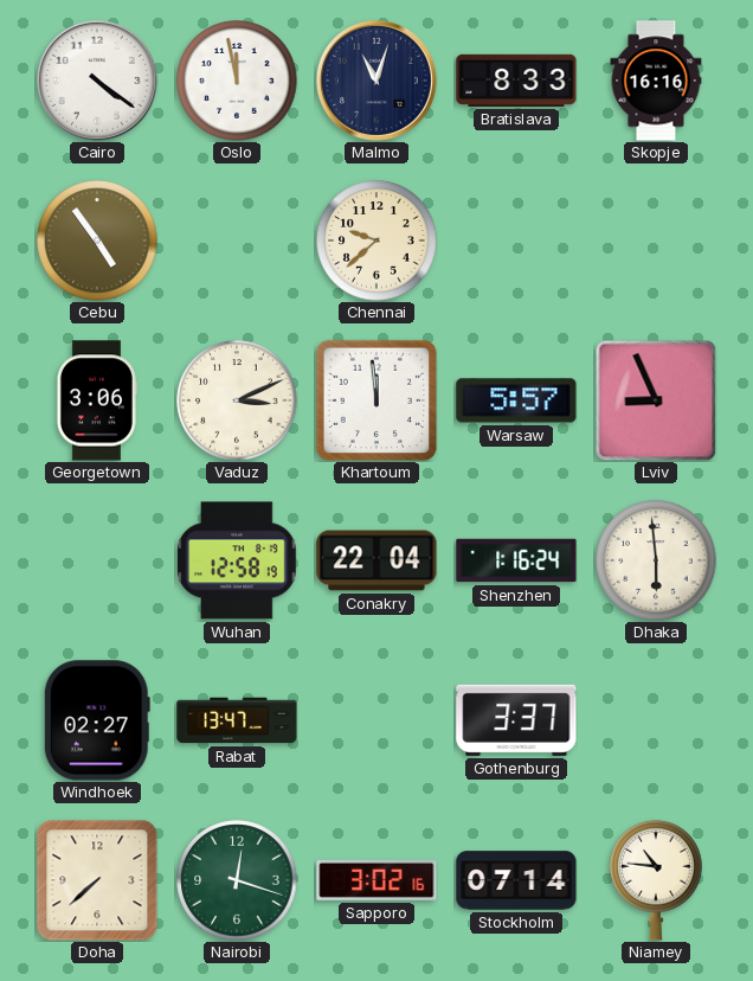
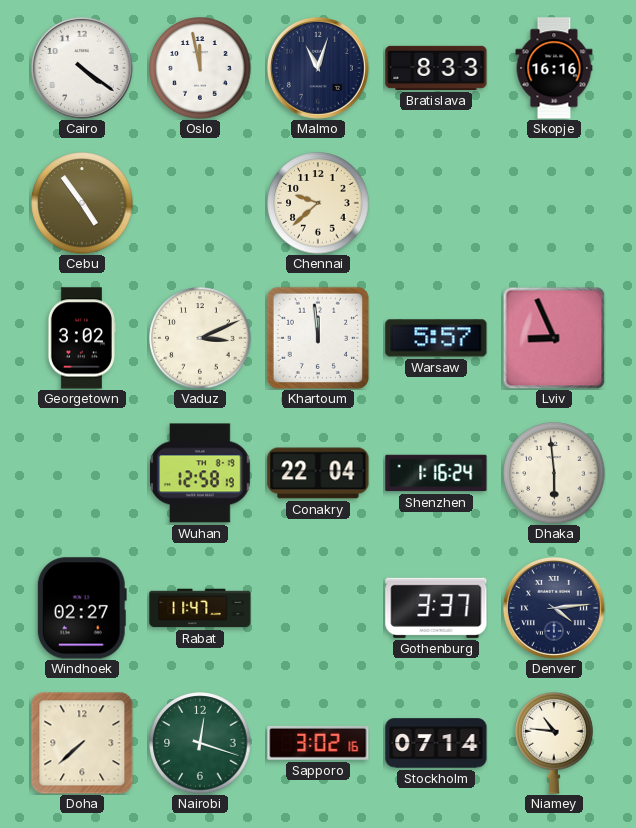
Georgetown: 3:06 -> 3:02 (81, 338)
Rabat: 13:47 -> 11:47 (200, 608)
Denver: none -> 4:14 (554, 608)
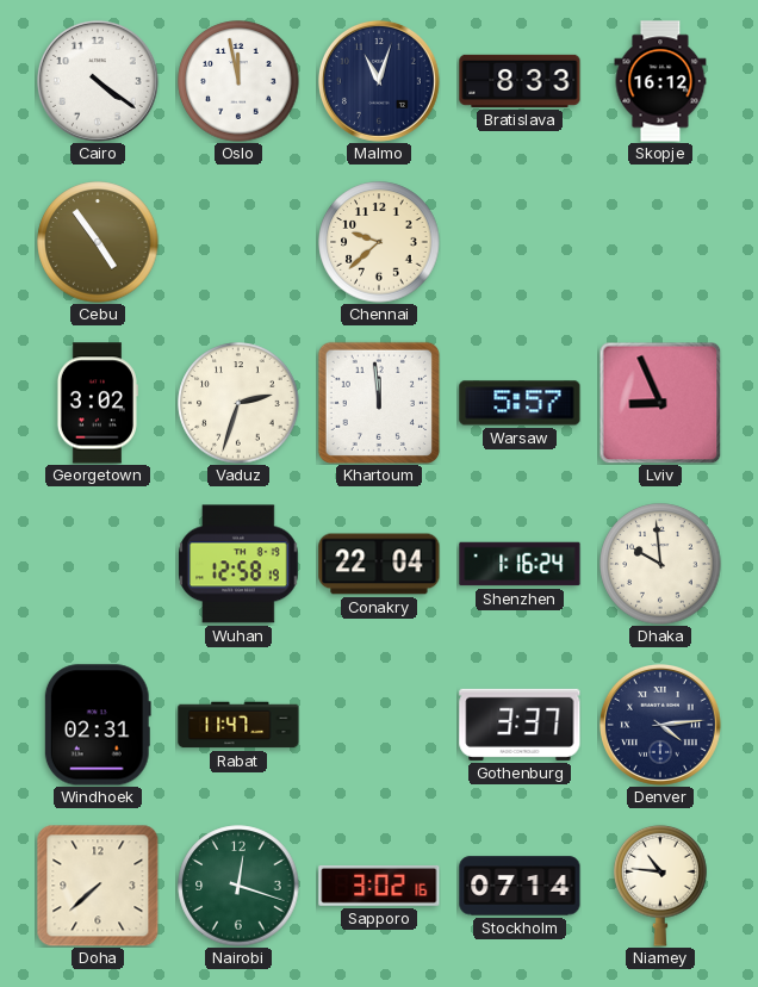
Skopje: 16:16 -> 16:12 (660, 81)
Vaduz: 3:11 -> 2:33 (238, 403)
Dhaka: 5:59 -> 9:59 (660, 564)
Windhoek: 02:27 -> 02:31 (98, 725)
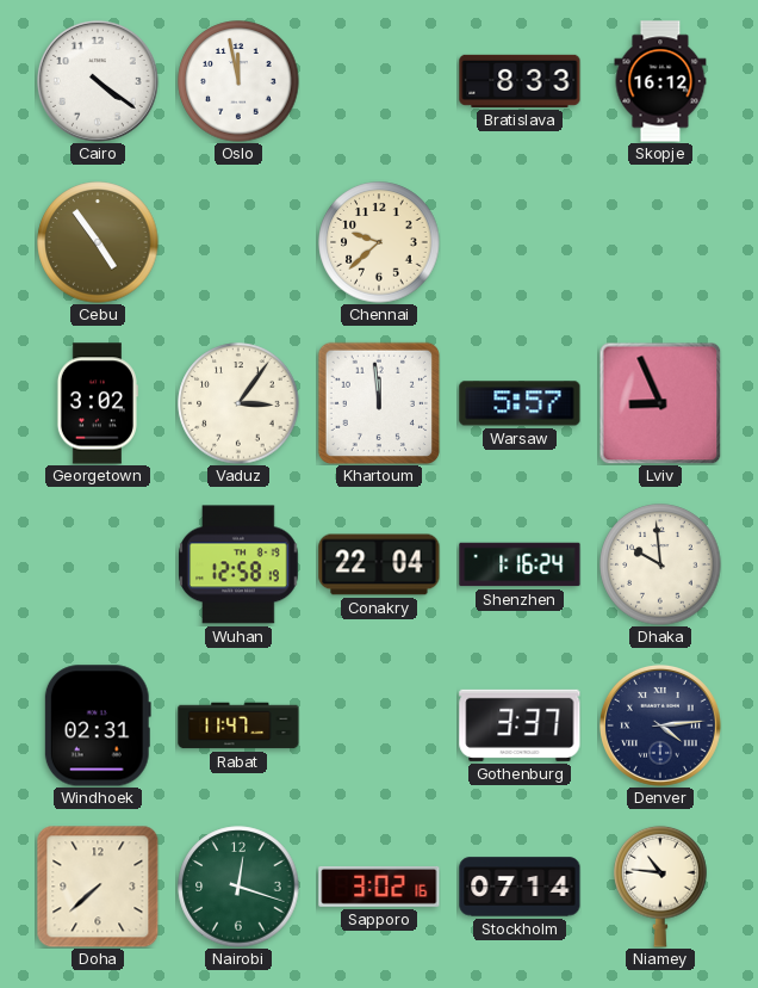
Malmo: 11:03 -> none (379, 81)
Vaduz: 2:33 -> 3:06 (238, 403)
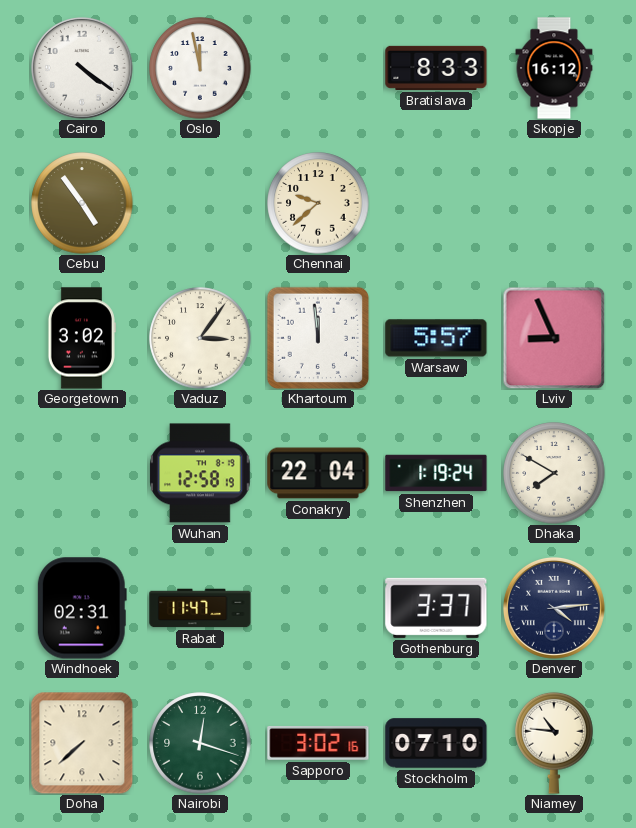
Shenzhen: 1:16 -> 1:19 (436, 473)
Dhaka: 9:59 -> 7:50 (554, 473)
Stockholm: 07:14 -> 07:10 (436, 743)
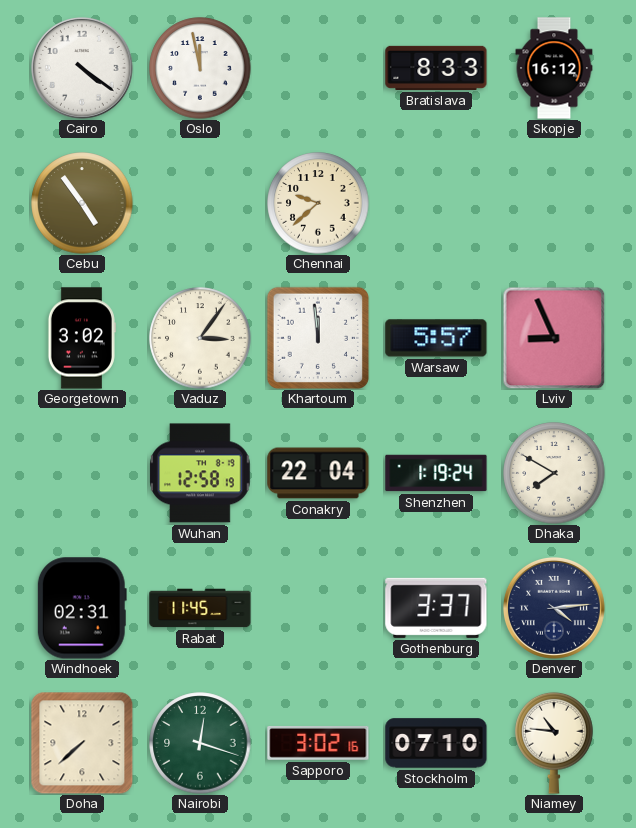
Rabat: 11:47 -> 11:45 (200, 608)
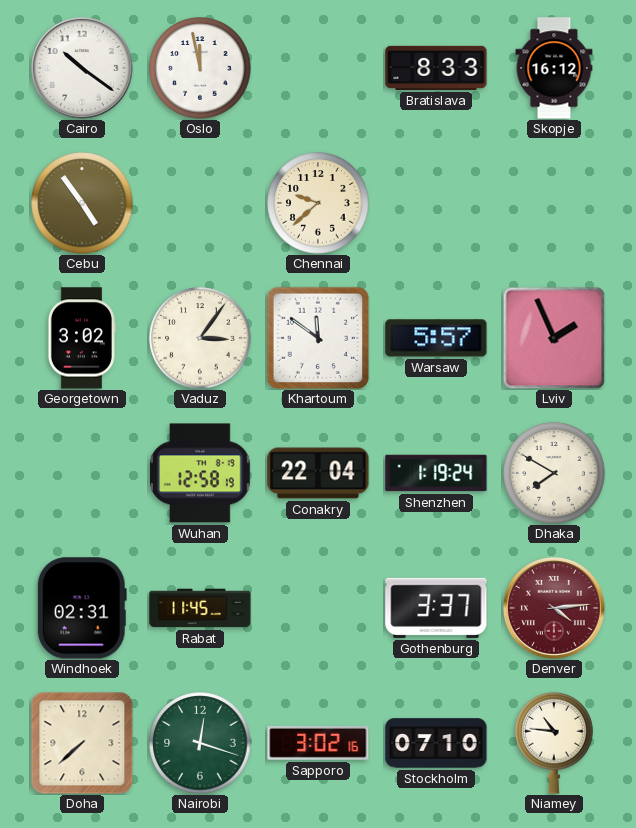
Cairo: 4:21 -> 10:21 (82, 68)
Khartoum: 11:59 -> 11:51 (317, 337)
Lviv: 8:56 -> 1:56 (554, 338)
Denver dial: navy -> burgundy (554, 608)
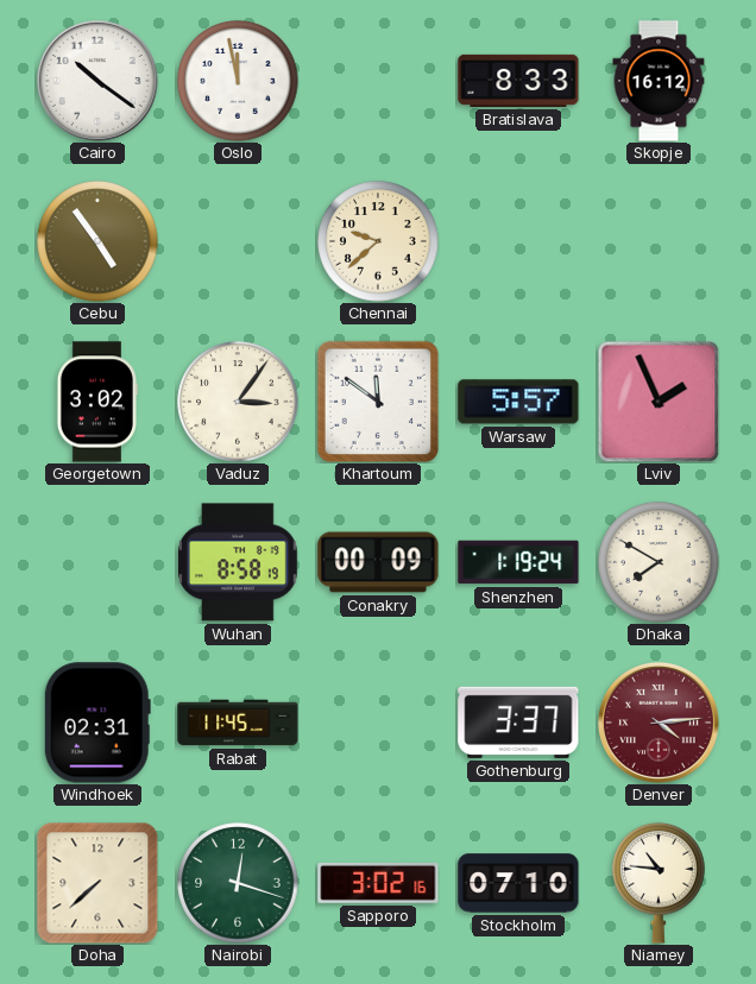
Wuhan: 12:58 -> 8:58 (238, 562)
Conakry: 22:04 -> 00:09 (378, 562)
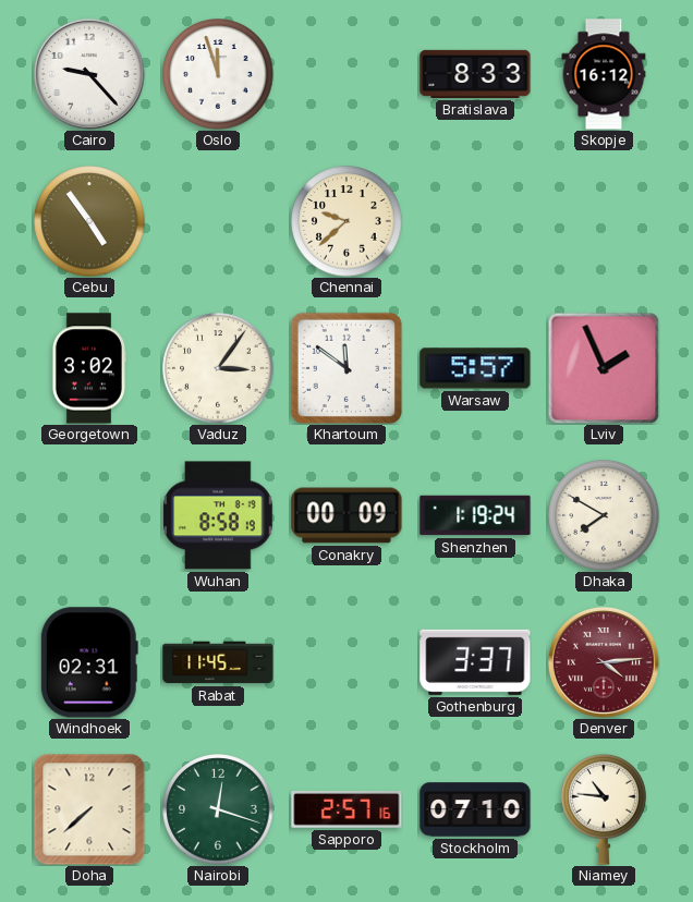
Cairo: 10:21 -> 9:23 (89, 74)
Oslo: 11:58 -> 11:57 (218, 74)
Sapporo: 3:02 -> 2:57 (346, 809)
